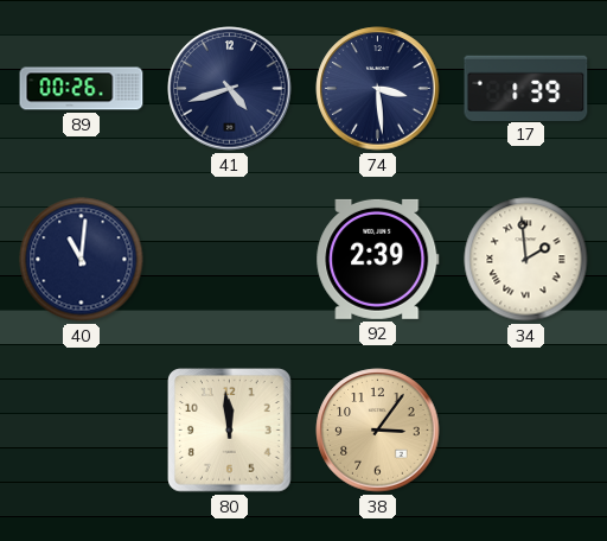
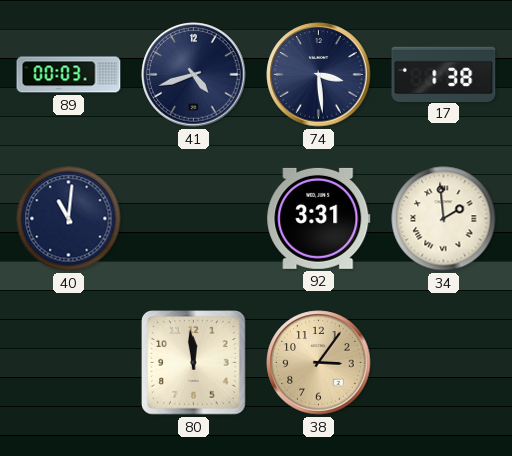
89: 00:26 -> 00:03 (69, 75)
17: 1:39 -> 1:38 (444, 74)
92: 2:39 -> 3:31 (319, 218)
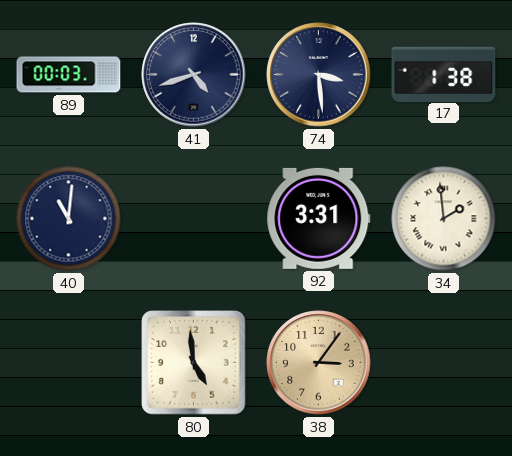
80: 11:59 -> 4:59 (194, 363)
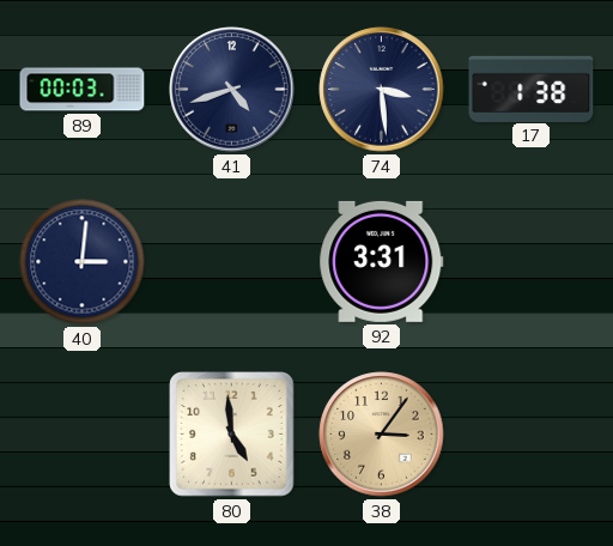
40: 11:01 -> 3:01 (83, 262)
34: 1:59 -> none (444, 219)
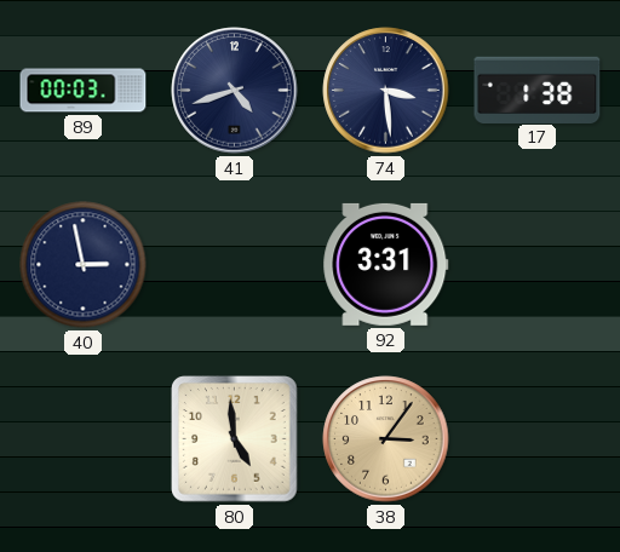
40: 3:01 -> 2:58 (84, 265)
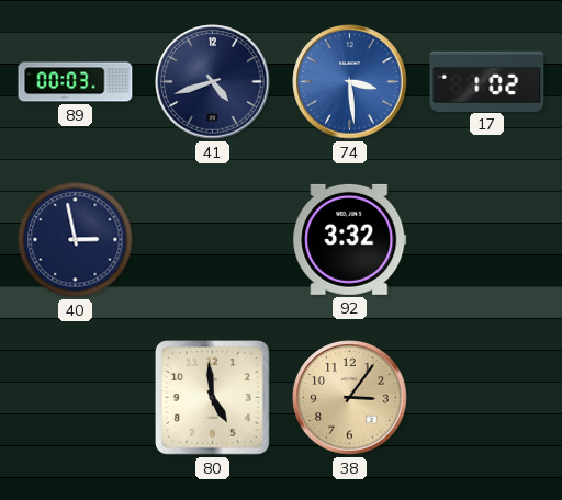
74 dial: navy -> blue (350, 82)
17: 1:38 -> 1:02 (487, 81)
92: 3:31 -> 3:32 (350, 239)
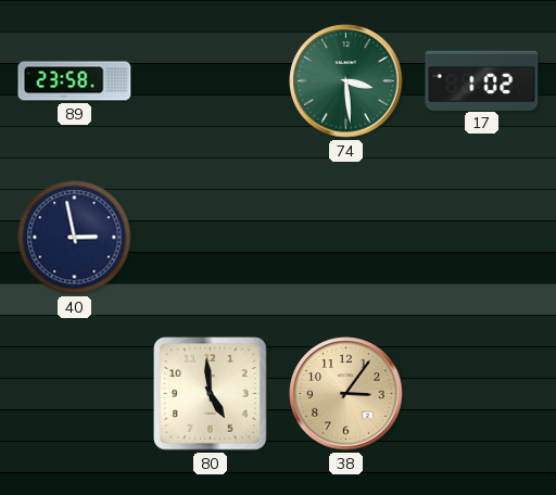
89: 00:03 -> 23:58 (75, 81)
41: 4:42 -> none (213, 82)
74 dial: blue -> green (346, 81)
92: 3:32 -> none (350, 239)
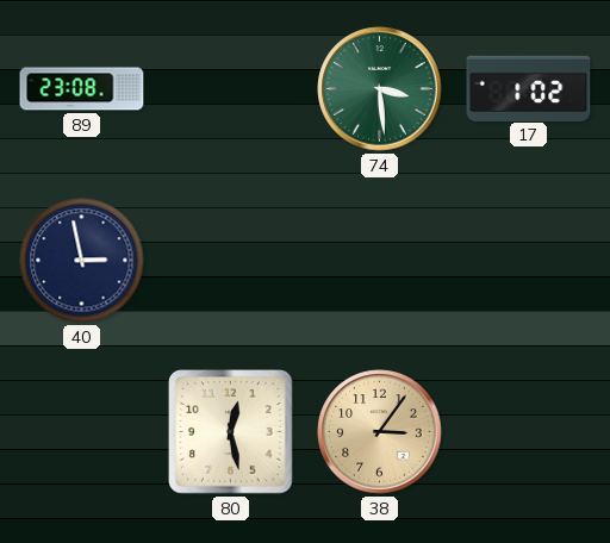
89: 23:58 -> 23:08 (82, 89)
80: 4:59 -> 12:28 (231, 432)
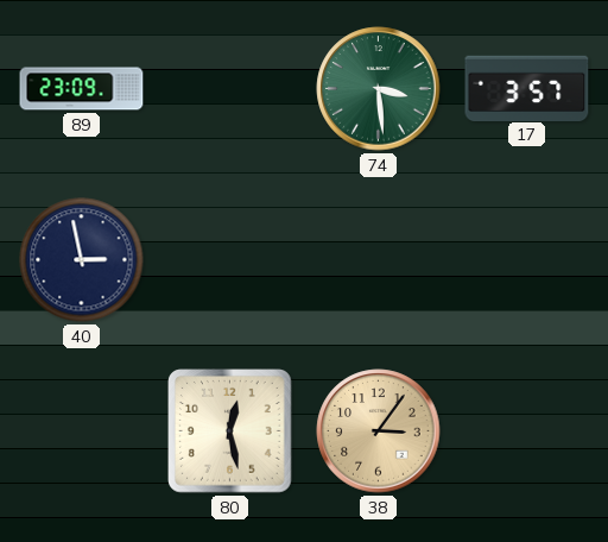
89: 23:08 -> 23:09 (82, 89)
17: 1:02 -> 3:57 (527, 88)
